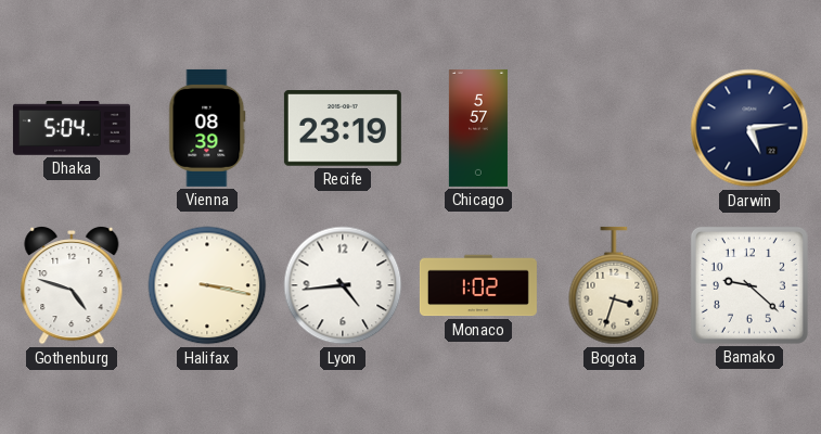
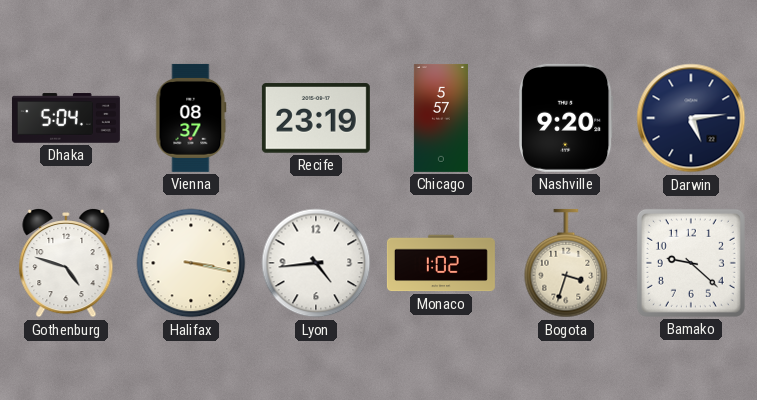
Vienna: 08:39 -> 08:37 (191, 118)
Nashville: none -> 9:20 (566, 118)
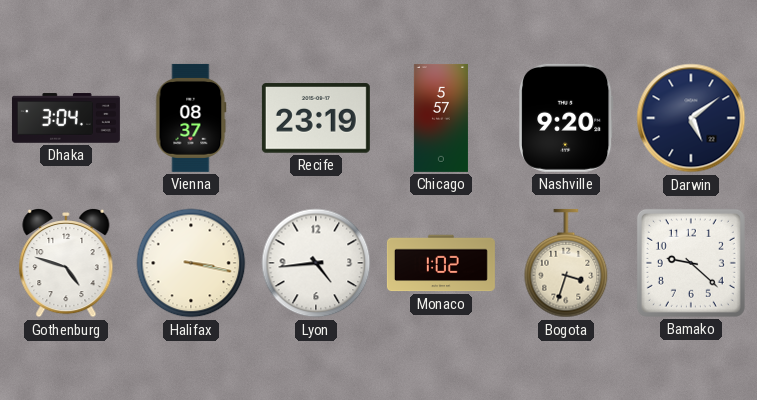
Dhaka: 5:04 -> 3:04 (66, 118)
Darwin: 5:14 -> 5:09 (691, 118)
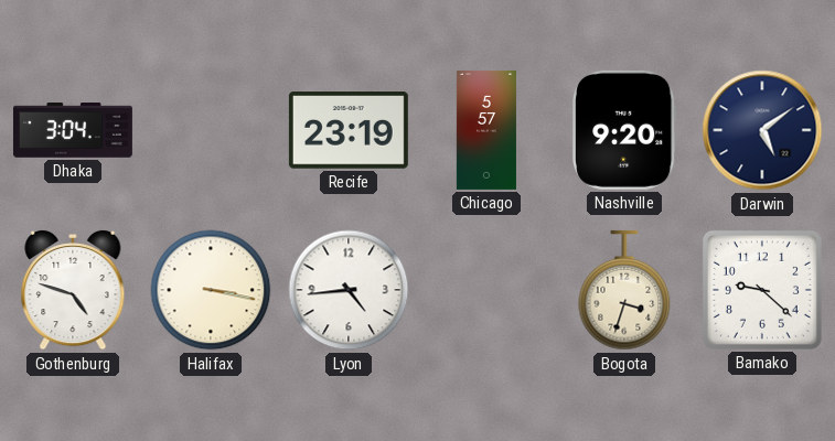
Vienna: 08:37 -> none (191, 118)
Monaco: 1:02 -> none (441, 263)
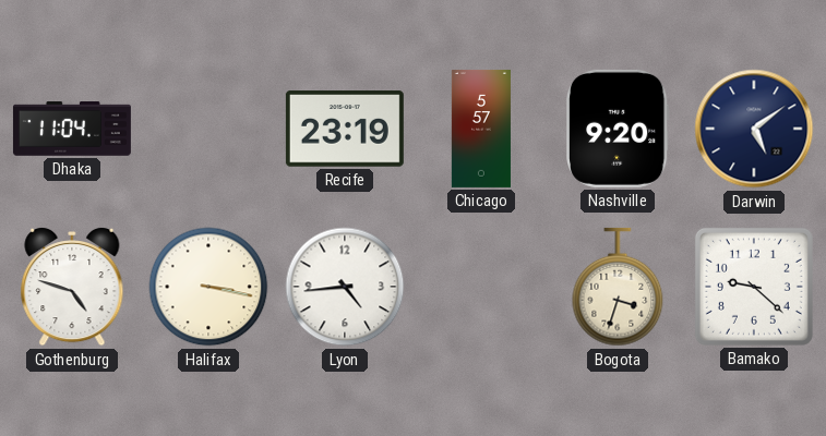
Dhaka: 3:04 -> 11:04 (72, 129)
